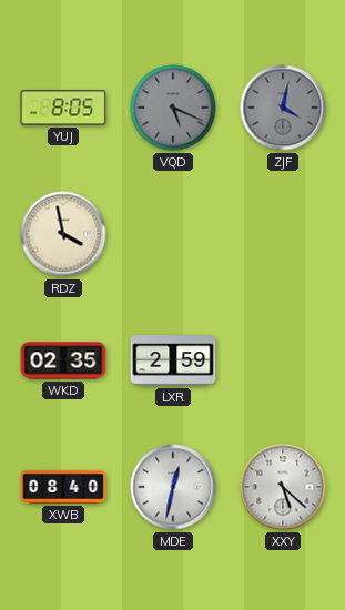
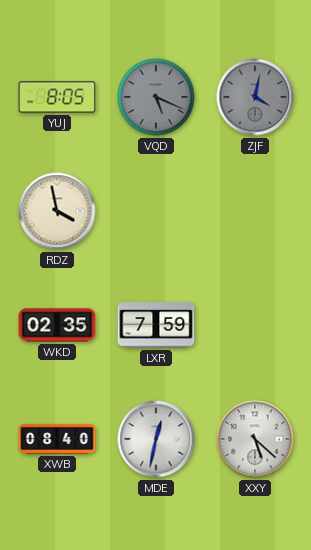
LXR: 2:59 -> 7:59 (156, 325)
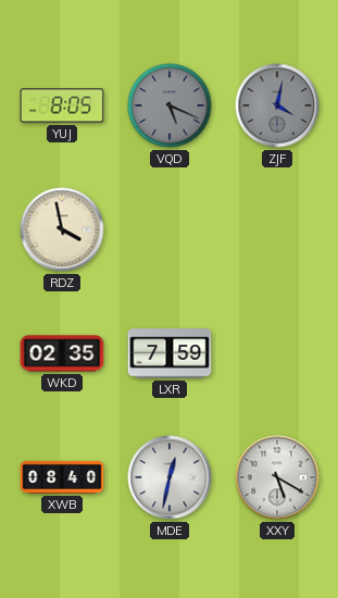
XXY: 5:22 -> 5:20 (277, 477)
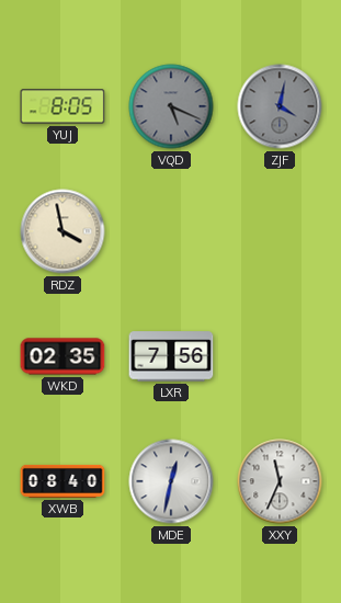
LXR: 7:59 -> 7:56 (171, 356)
XXY: 5:20 -> 11:34 (280, 481)
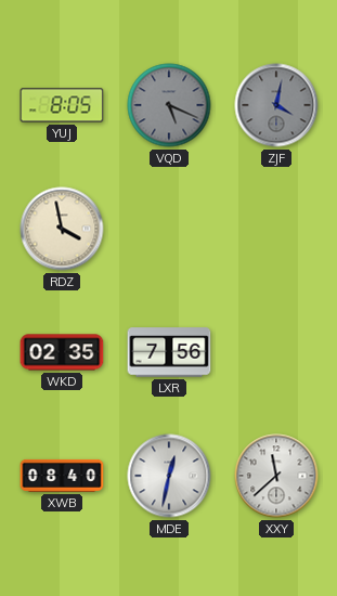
XXY: 11:34 -> 11:38 (276, 476)
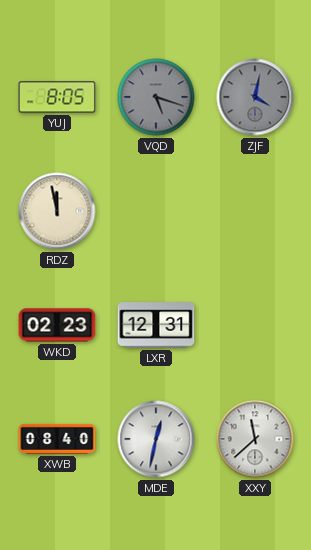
VQD: 5:19 -> 5:18 (156, 97)
RDZ: 3:58 -> 11:58 (57, 211)
WKD: 02:35 -> 02:23 (57, 325)
LXR: 7:56 -> 12:31 (156, 325)
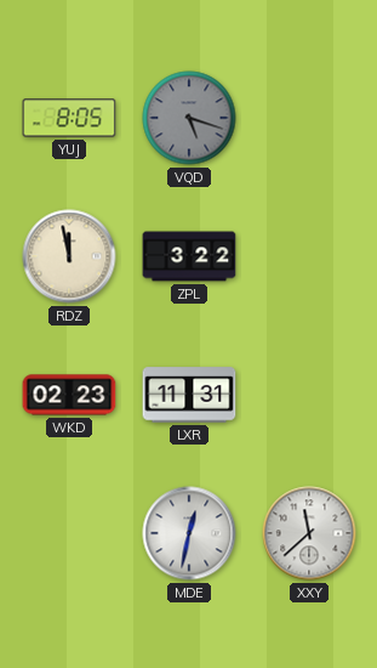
ZJF: 4:02 -> none (255, 97)
ZPL: none -> 3:22 (189, 256)
LXR: 12:31 -> 11:31 (189, 395)
XWB: 08:40 -> none (57, 439)
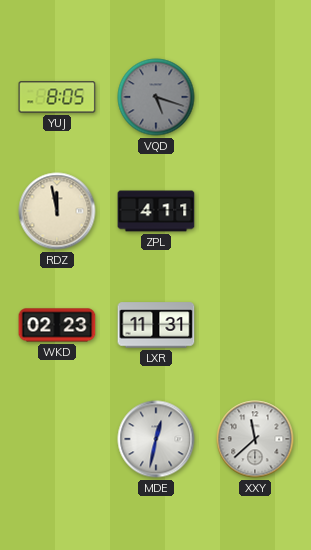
ZPL: 3:22 -> 4:11 (156, 211)
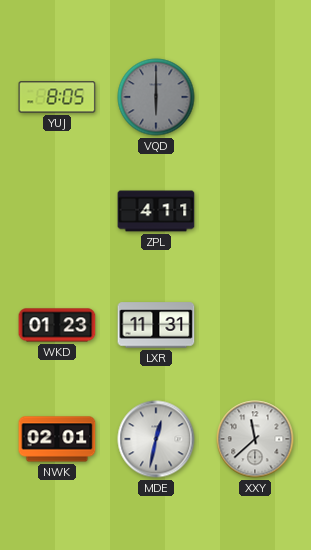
VQD: 5:18 -> 6:00 (156, 97)
RDZ: 11:58 -> none (57, 211)
WKD: 02:23 -> 01:23 (57, 325)
NWK: none -> 02:01 (57, 439)
